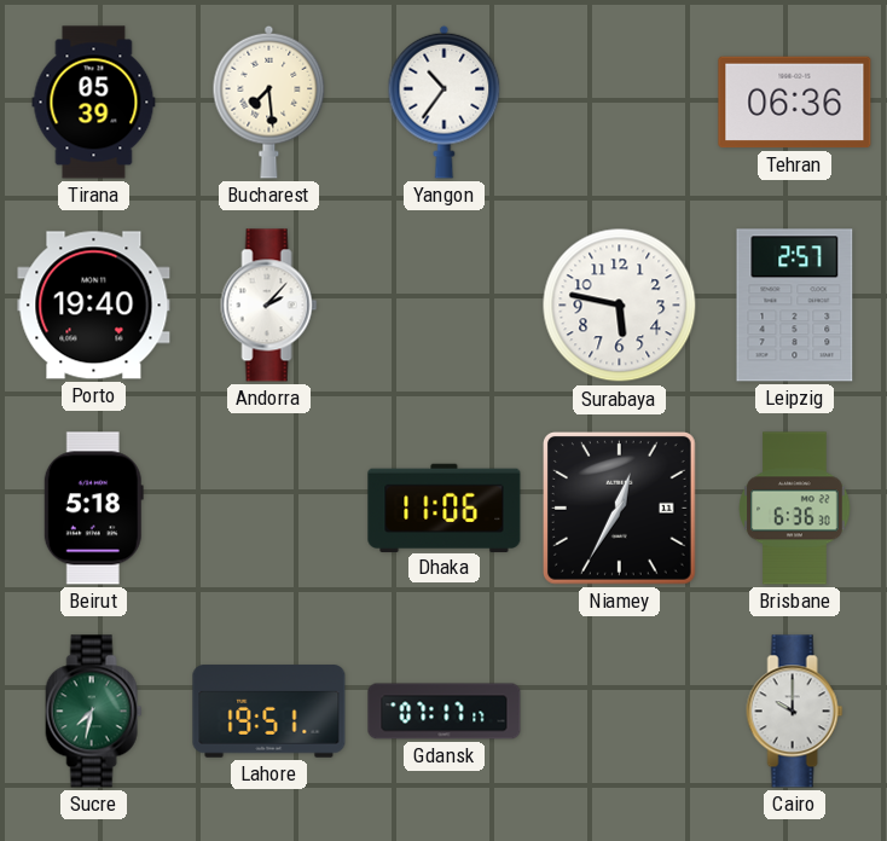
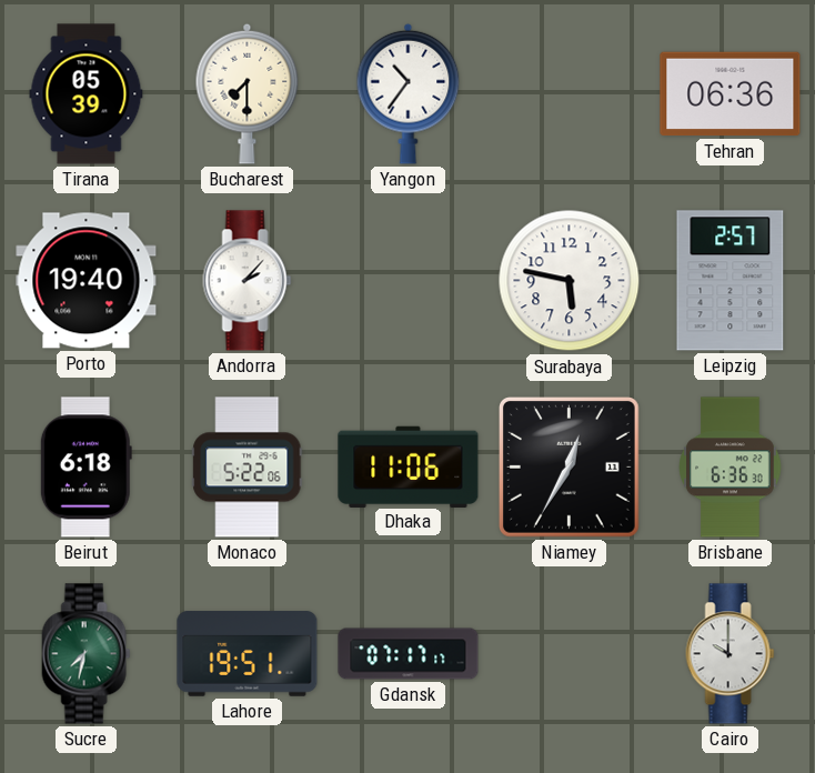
Bucharest: 7:29 -> 7:30 (248, 93)
Beirut: 5:18 -> 6:18 (85, 468)
Monaco: none -> 5:22 (248, 468)
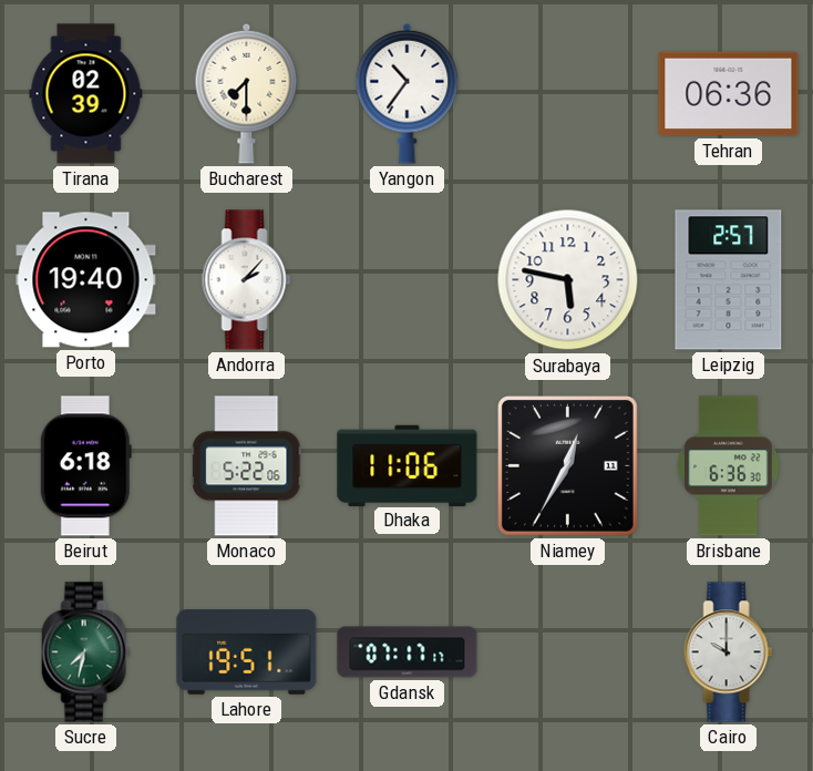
Tirana: 05:39 -> 02:39 (86, 94)
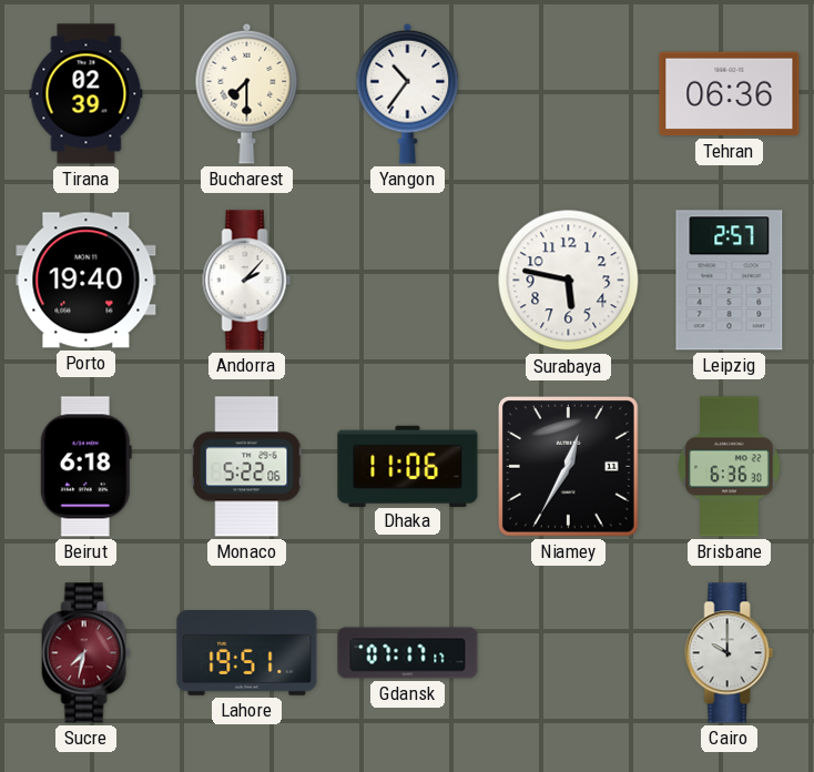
Sucre dial: green -> burgundy (87, 653)
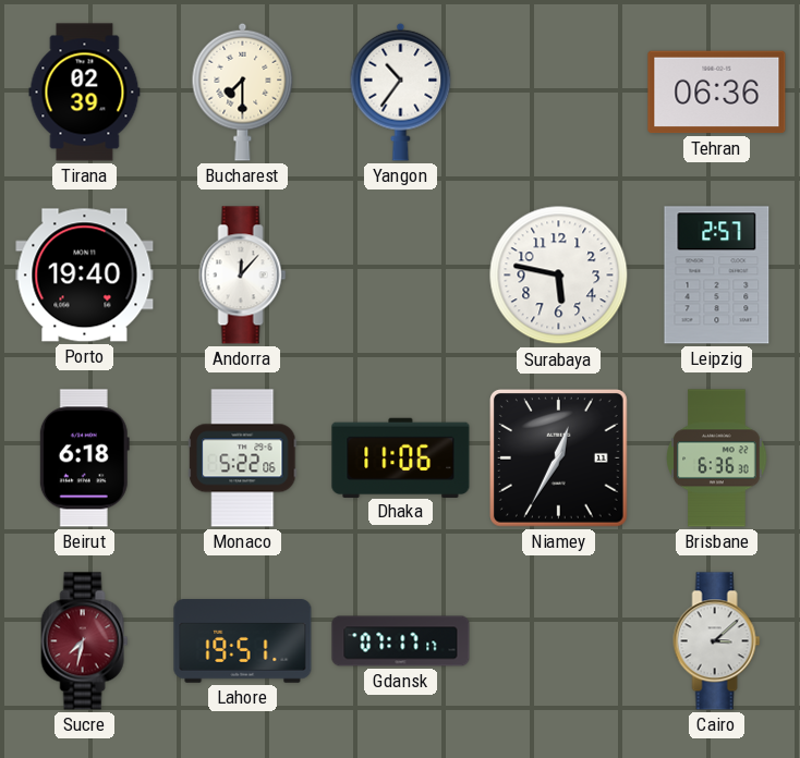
Andorra: 2:07 -> 12:07 (243, 276)
Cairo: 10:00 -> 3:08 (717, 641)
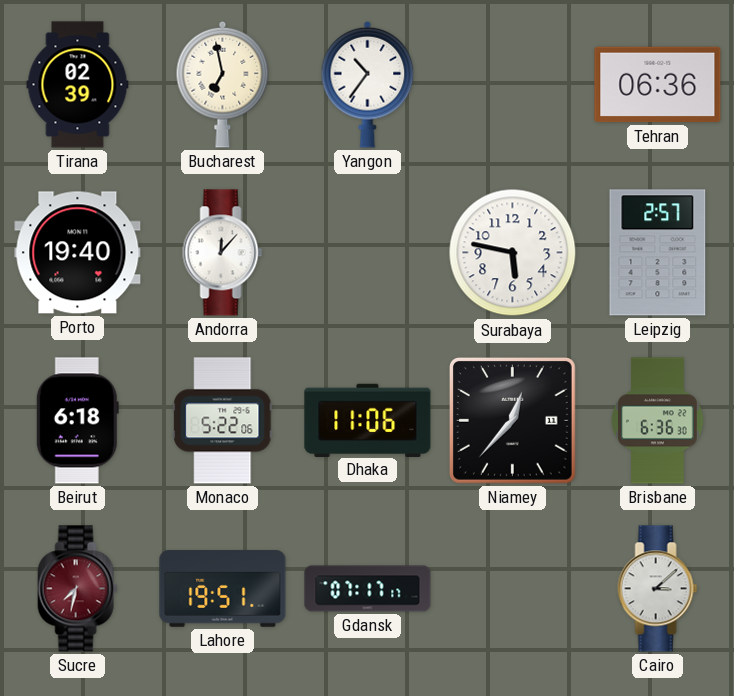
Bucharest: 7:30 -> 6:58 (223, 84)
Niamey: 12:35 -> 12:37 (513, 421)
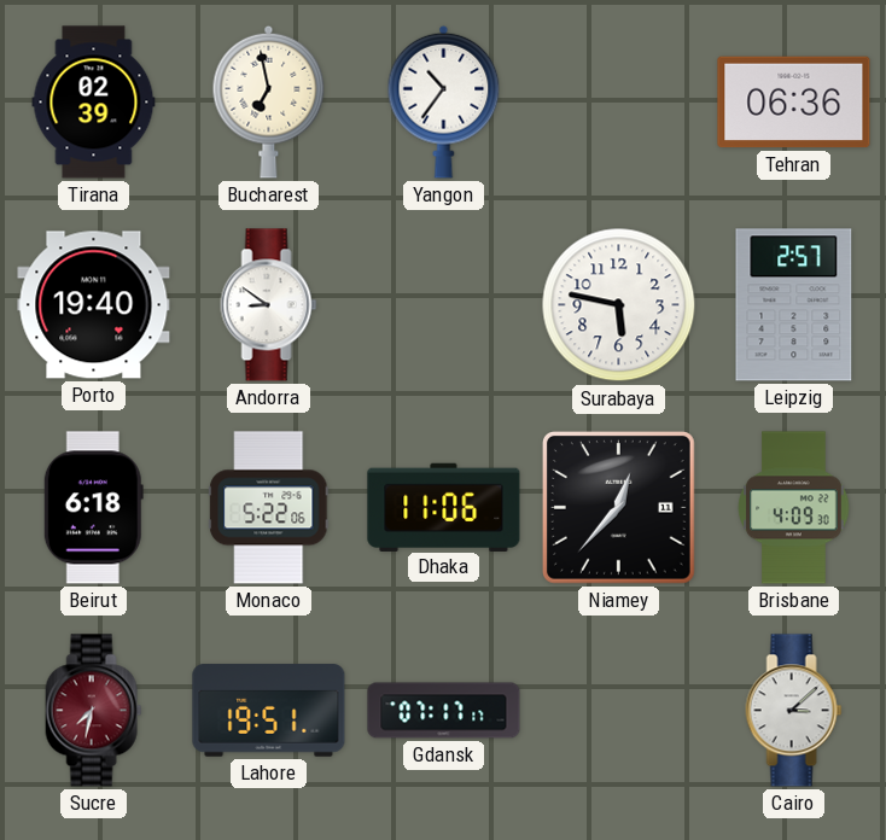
Andorra: 12:07 -> 8:51 (269, 305)
Brisbane: 6:36 -> 4:09 (794, 508)
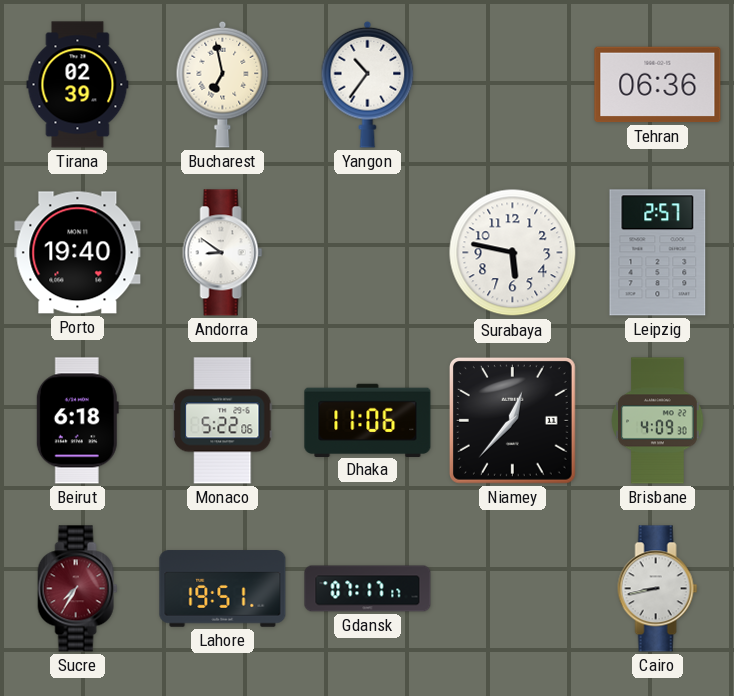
Sucre: 7:32 -> 7:35 (78, 589)
Cairo: 3:08 -> 8:43 (658, 589)
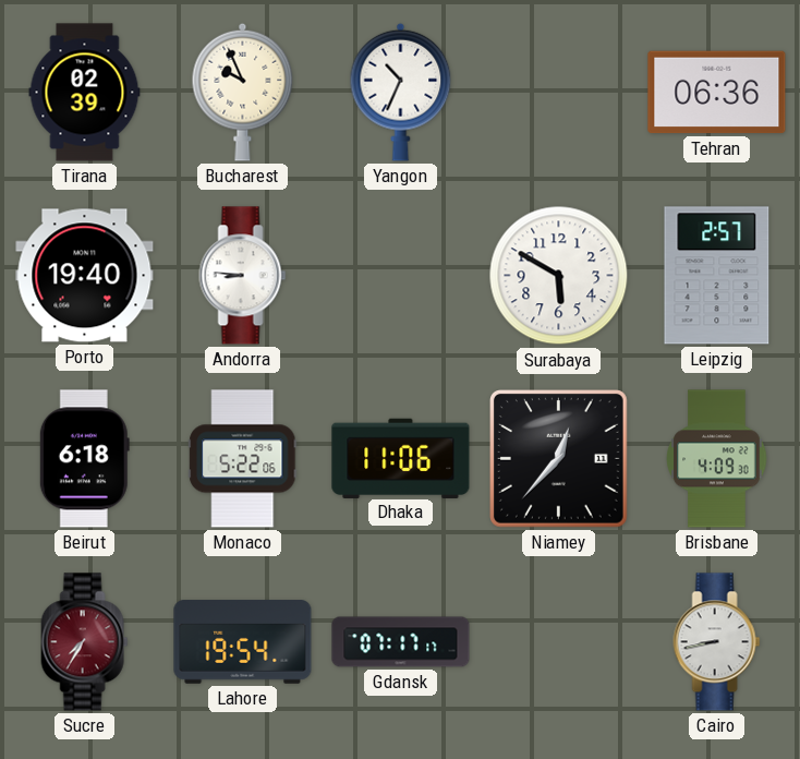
Bucharest: 6:58 -> 9:56 (243, 92)
Yangon: 10:36 -> 10:34 (401, 92)
Andorra: 8:51 -> 8:46 (243, 276)
Surabaya: 5:47 -> 5:50 (559, 276)
Lahore: 19:51 -> 19:54 (243, 642)
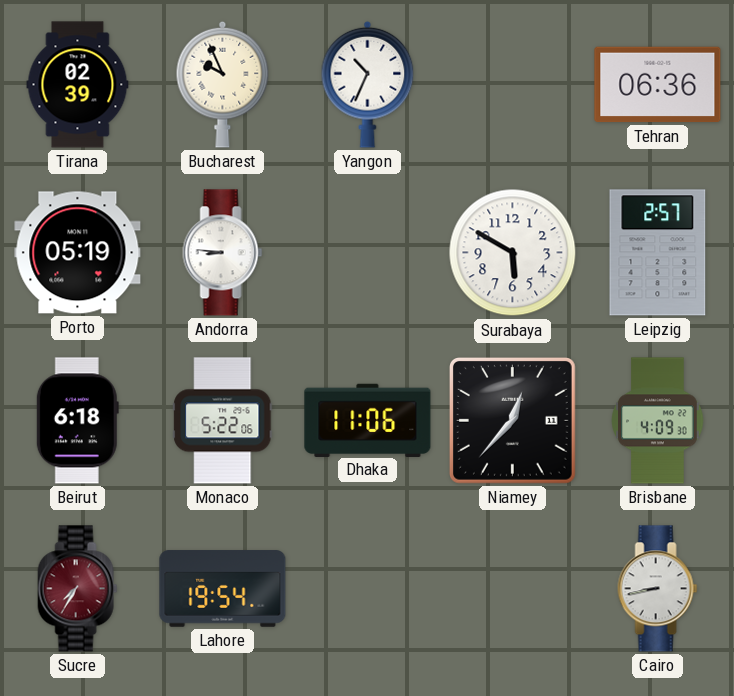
Porto: 19:40 -> 05:19 (78, 253)
Gdansk: 07:17 -> none (401, 642)
